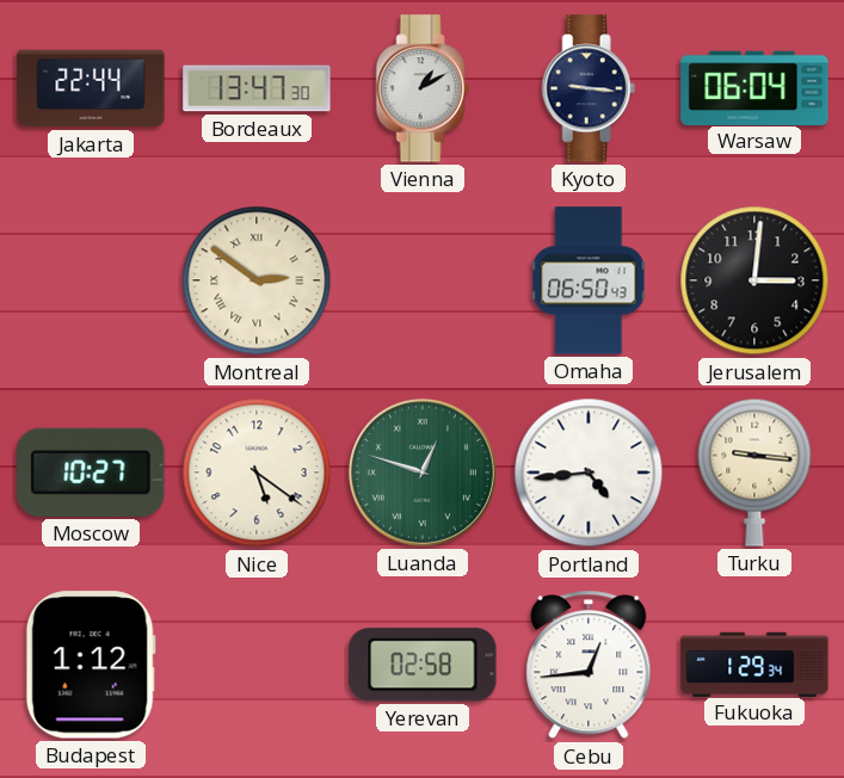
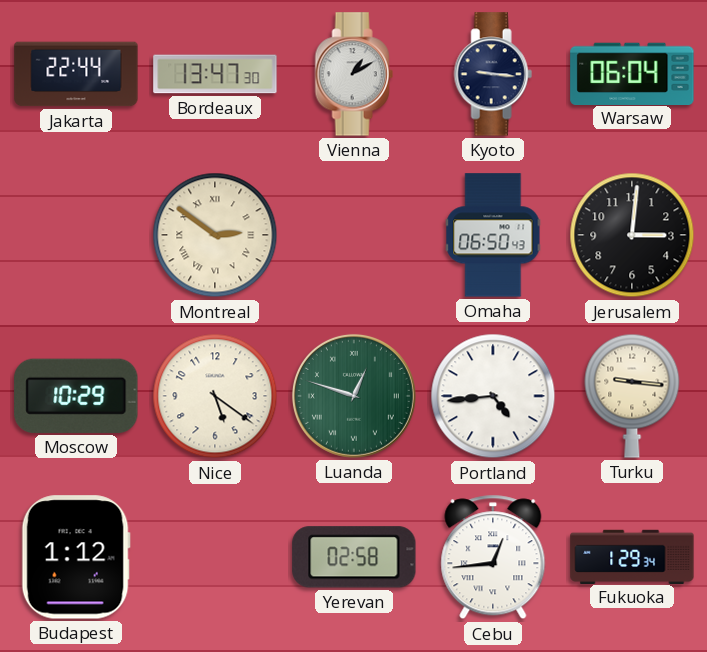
Moscow: 10:27 -> 10:29 (76, 396)
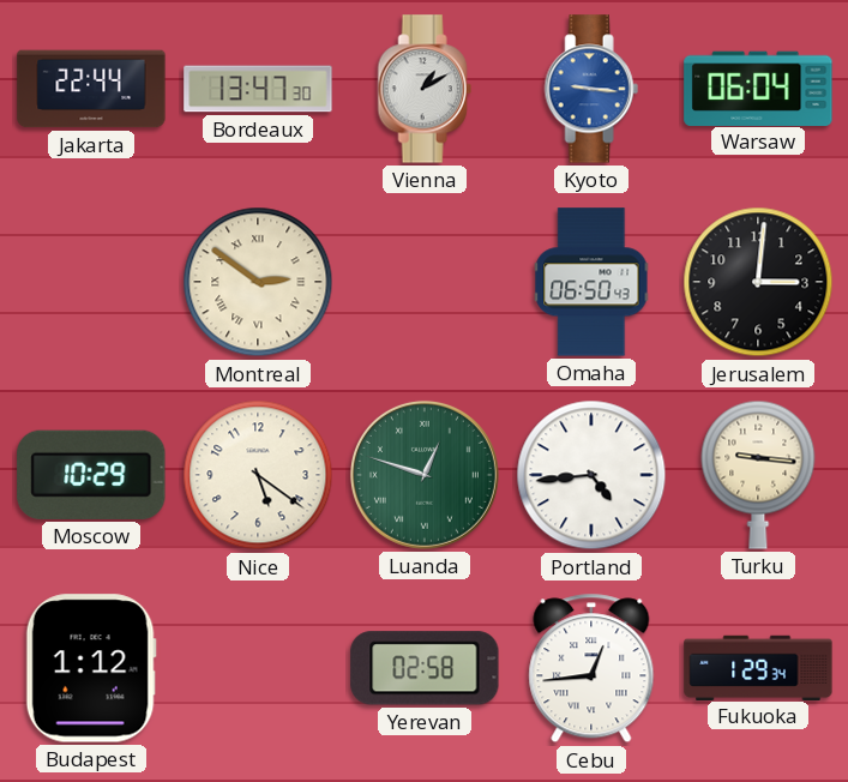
Kyoto dial: navy -> blue (591, 89)
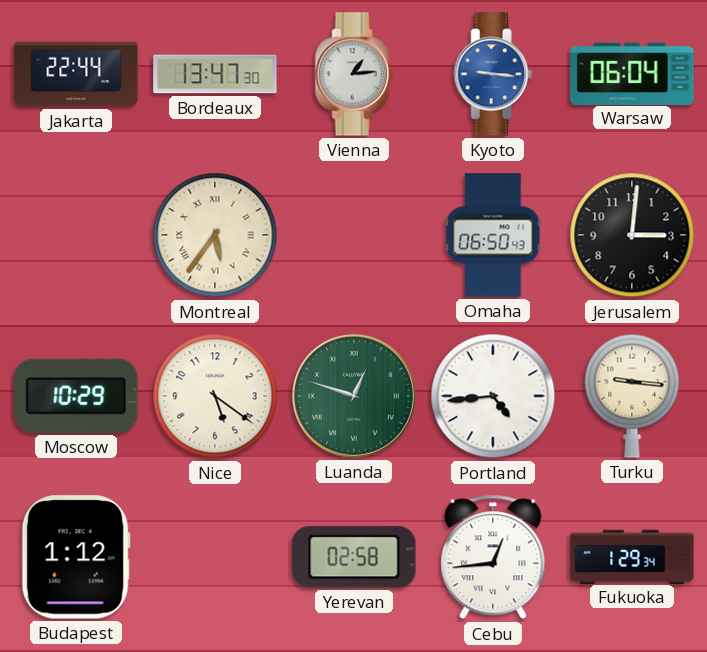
Vienna: 1:10 -> 1:14 (354, 74)
Montreal: 2:51 -> 5:36 (215, 235)
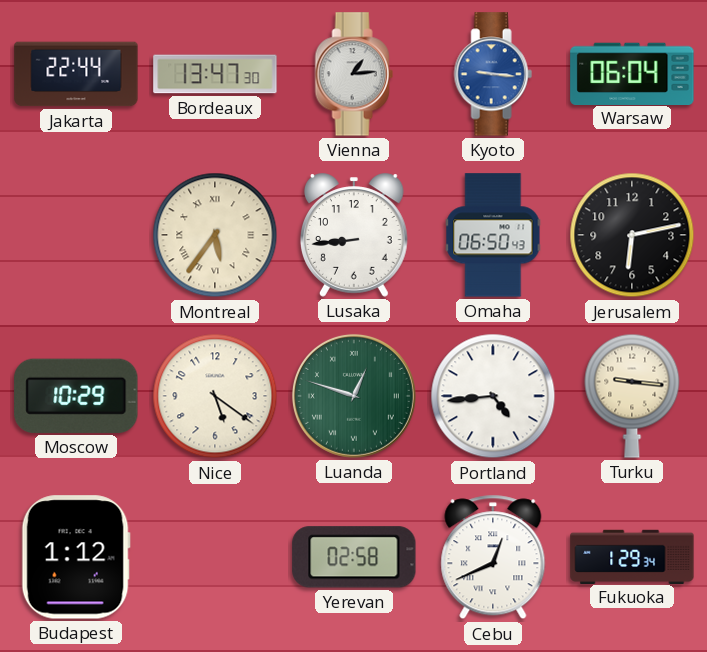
Lusaka: none -> 8:44 (354, 235)
Jerusalem: 3:01 -> 6:13 (632, 235)
Cebu: 12:44 -> 12:41 (493, 557)
